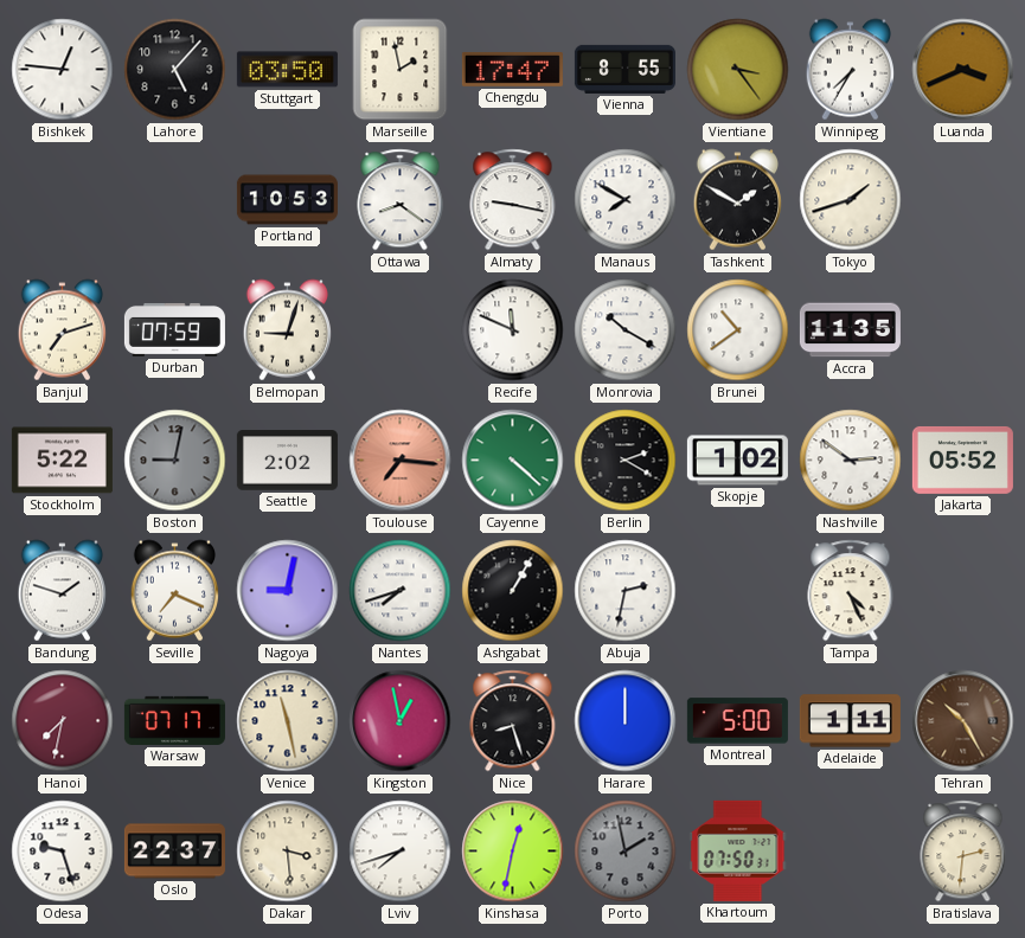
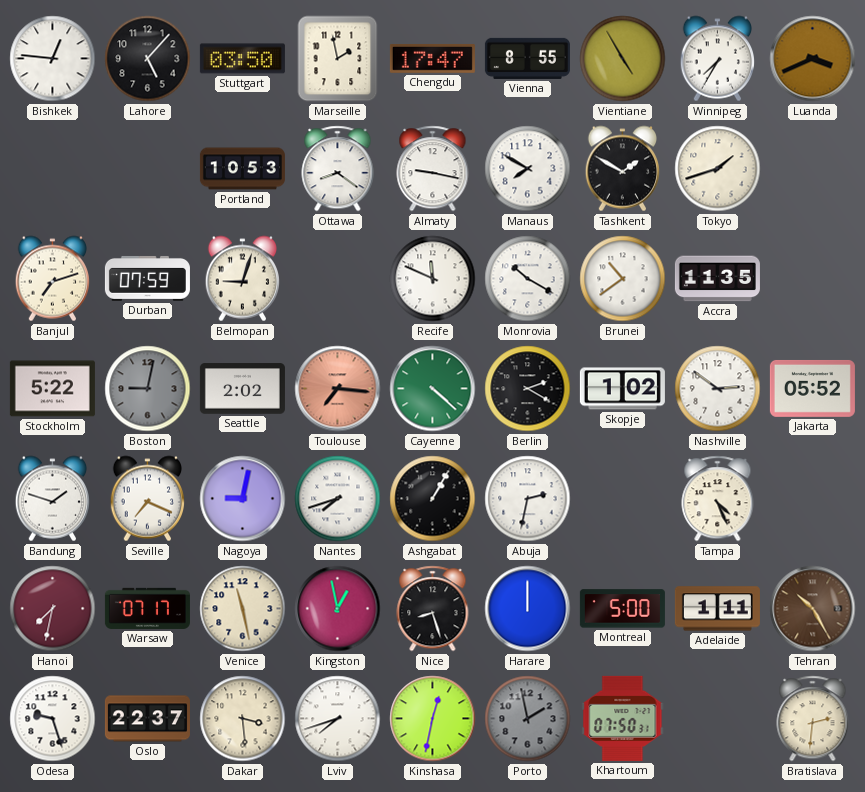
Vientiane: 3:24 -> 4:55 (623, 59)
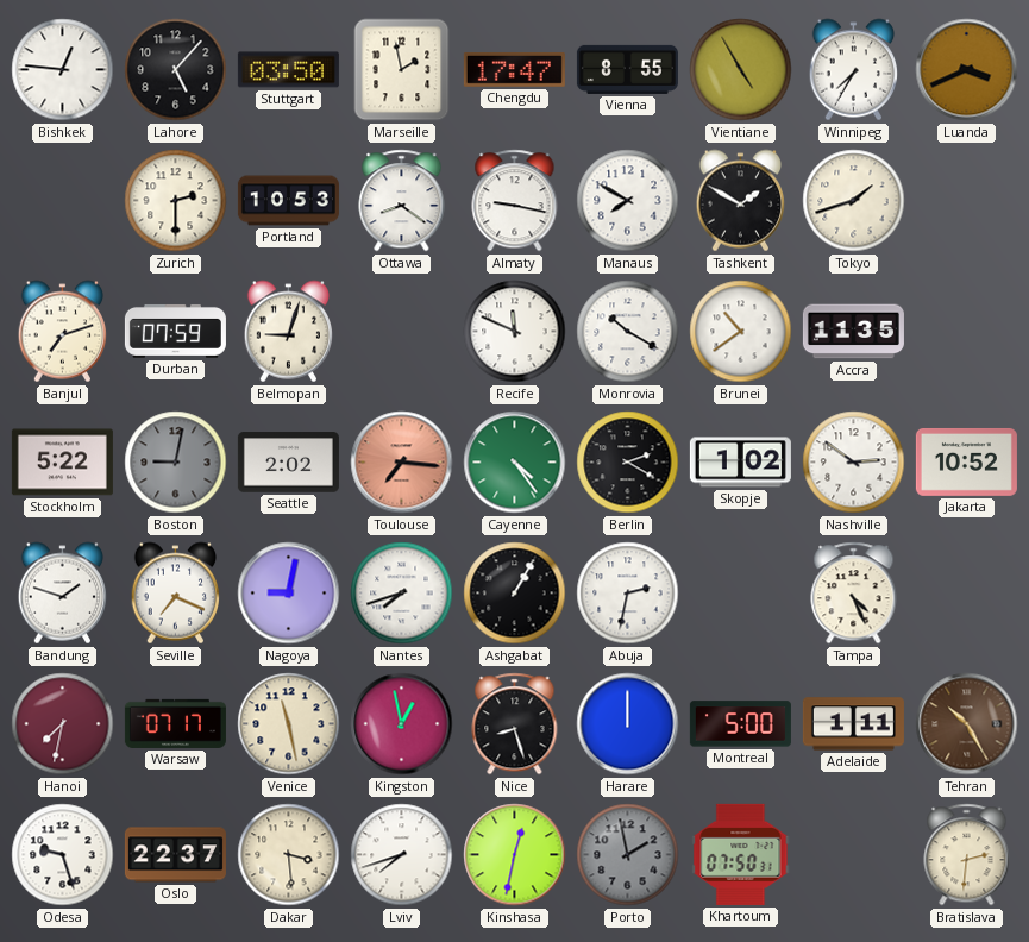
Zurich: none -> 2:30 (176, 201)
Cayenne: 4:22 -> 4:24 (515, 463)
Jakarta: 05:52 -> 10:52 (966, 461)
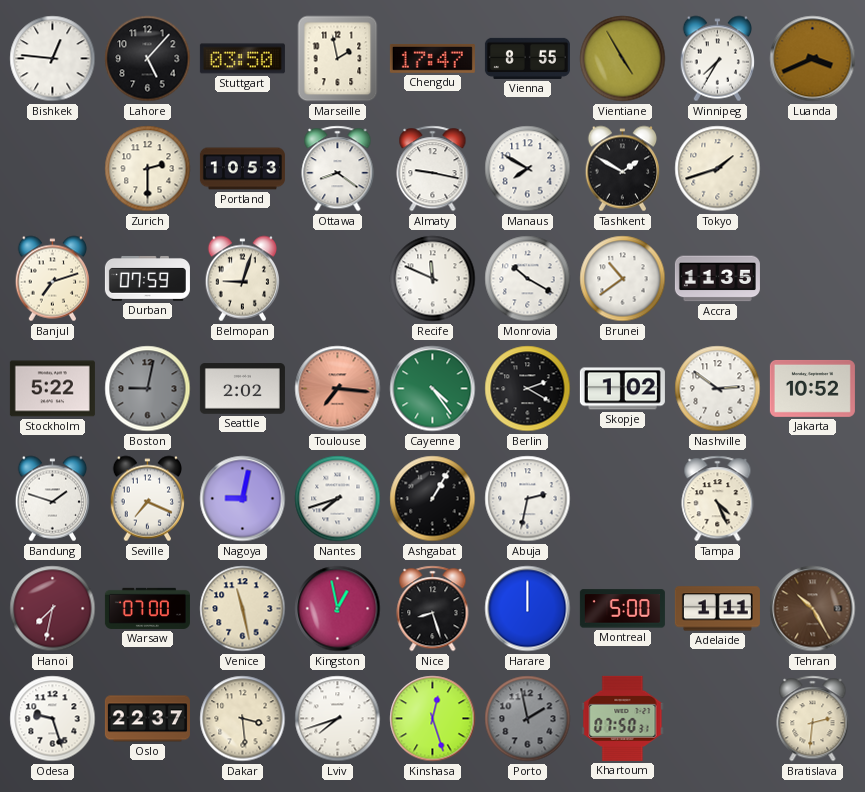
Warsaw: 07:17 -> 07:00 (147, 608)
Kinshasa: 12:32 -> 12:27 (433, 719)
